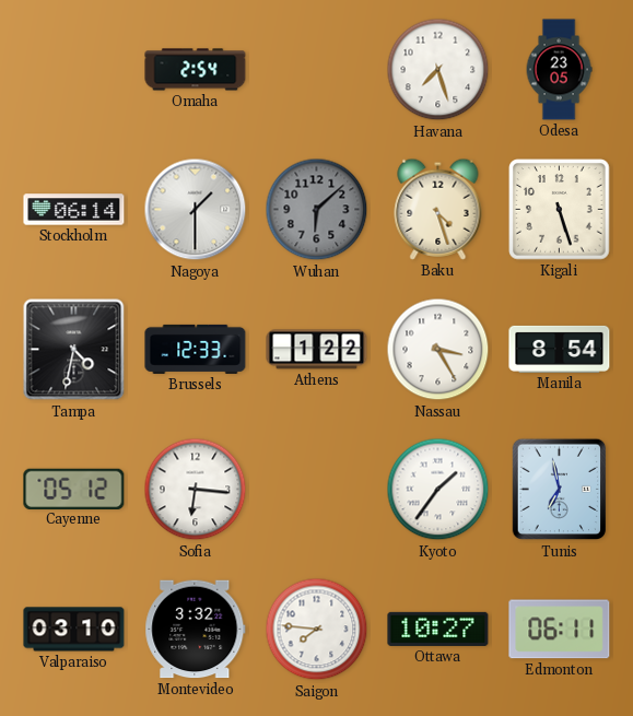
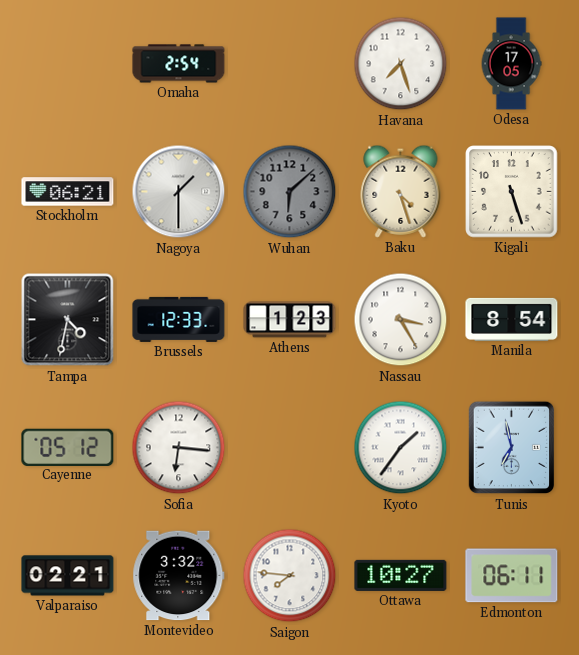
Odesa: 23:05 -> 17:05 (511, 64)
Stockholm: 06:14 -> 06:21 (68, 192)
Athens: 1:22 -> 1:23 (290, 320)
Valparaiso: 03:10 -> 02:21 (68, 576)
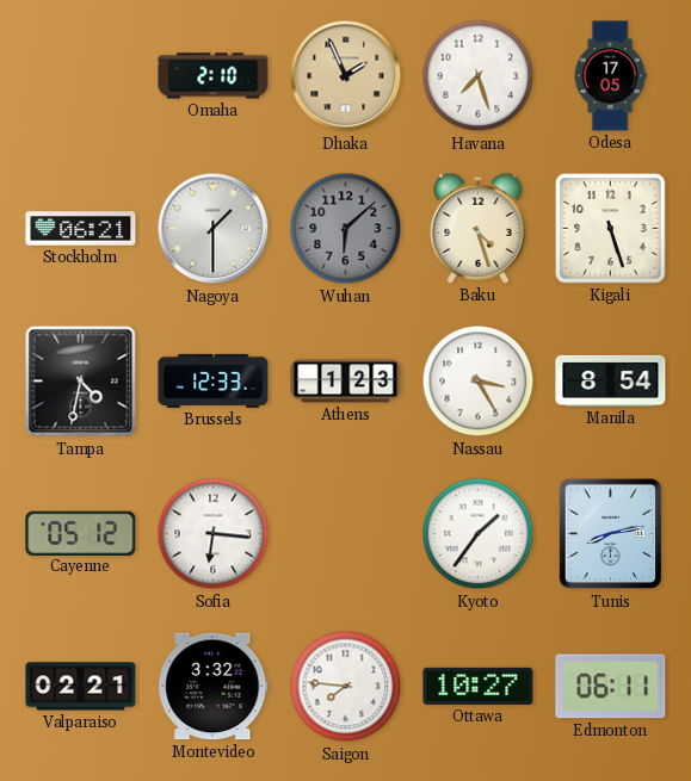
Omaha: 2:54 -> 2:10 (214, 76)
Dhaka: none -> 1:56 (346, 76)
Tunis: 6:58 -> 8:13 (611, 534)
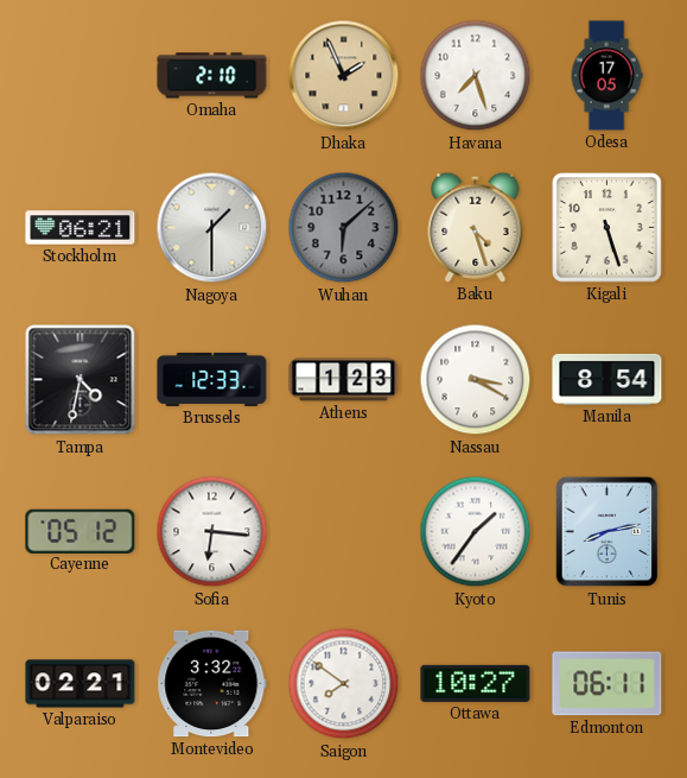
Nassau: 3:25 -> 3:20 (476, 380)
Saigon: 7:46 -> 7:51 (344, 684)
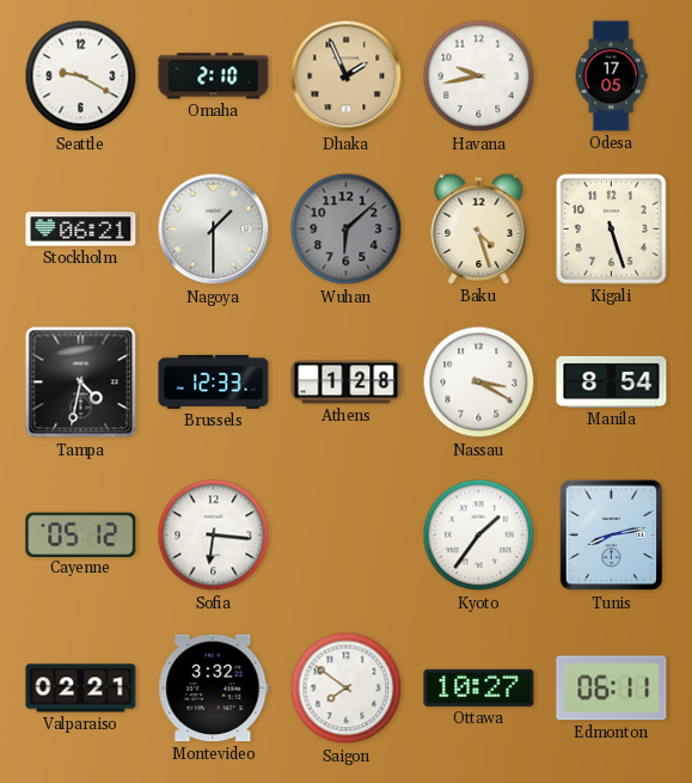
Seattle: none -> 9:20 (81, 77)
Havana: 7:27 -> 9:43 (479, 77)
Athens: 1:23 -> 1:28 (347, 383)
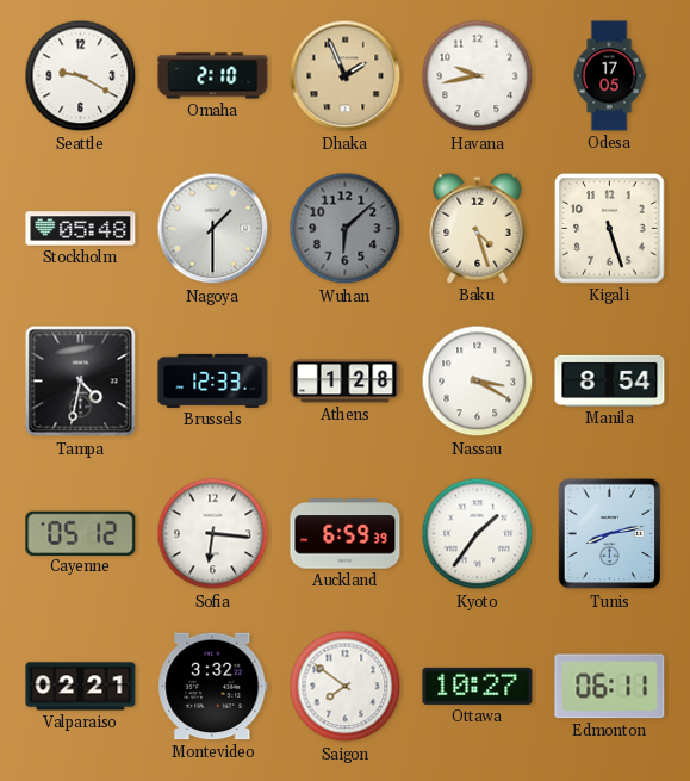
Stockholm: 06:21 -> 05:48 (81, 229)
Auckland: none -> 6:59 (346, 534)
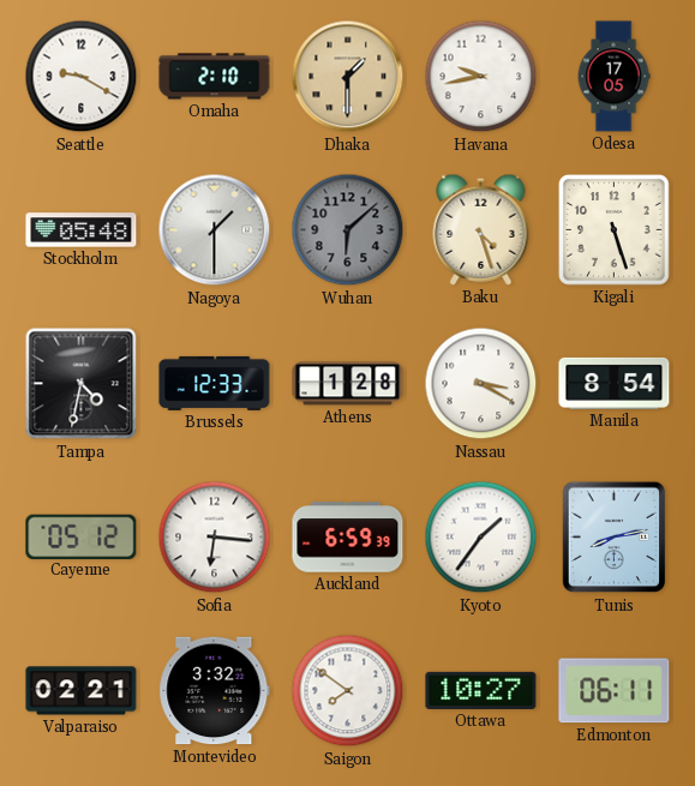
Dhaka: 1:56 -> 1:30 (348, 77)
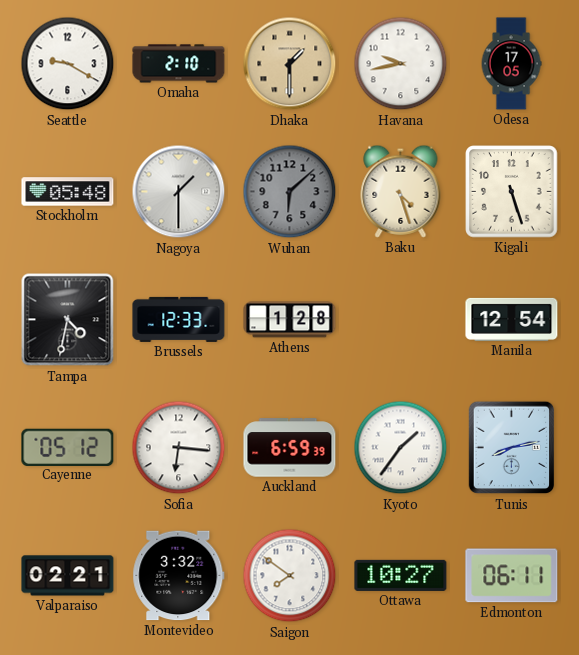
Nassau: 3:20 -> none (481, 384)
Manila: 8:54 -> 12:54 (512, 319)
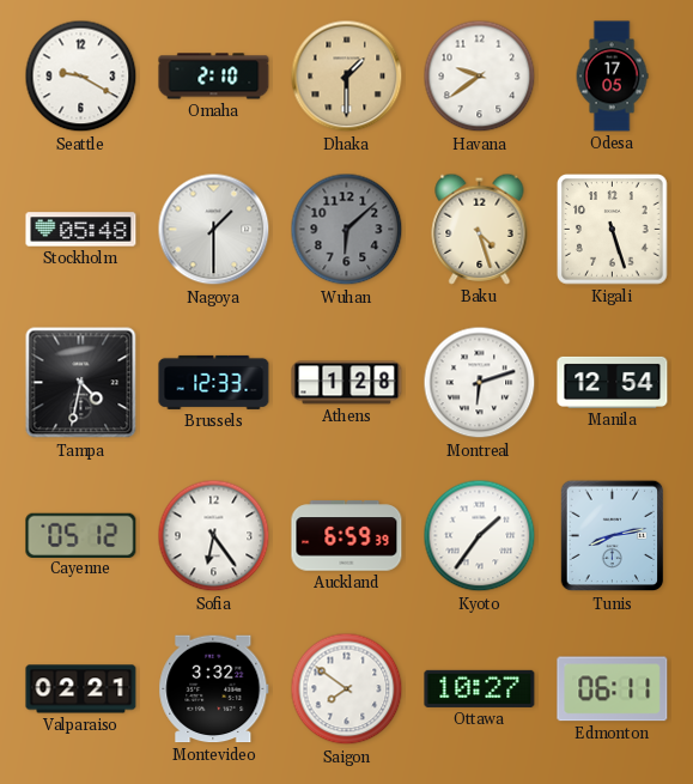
Havana: 9:43 -> 9:39 (480, 77)
Montreal: none -> 6:12 (480, 383)
Sofia: 6:16 -> 6:24 (214, 536)
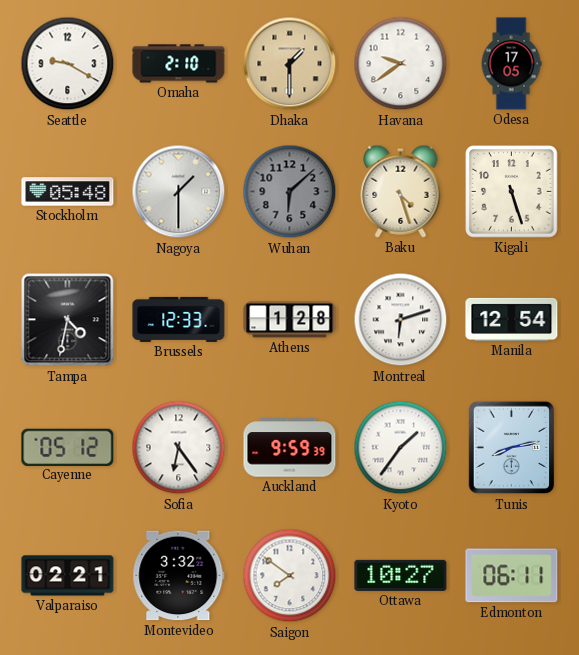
Auckland: 6:59 -> 9:59 (290, 448)
